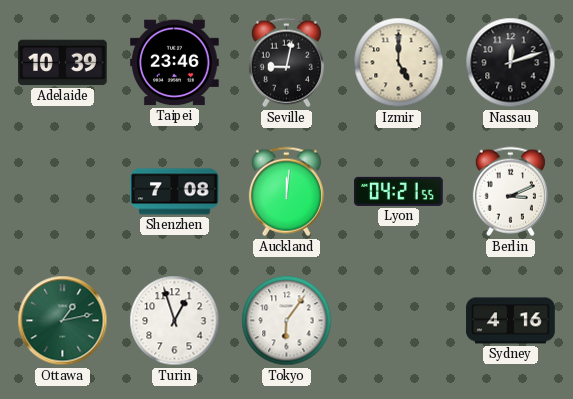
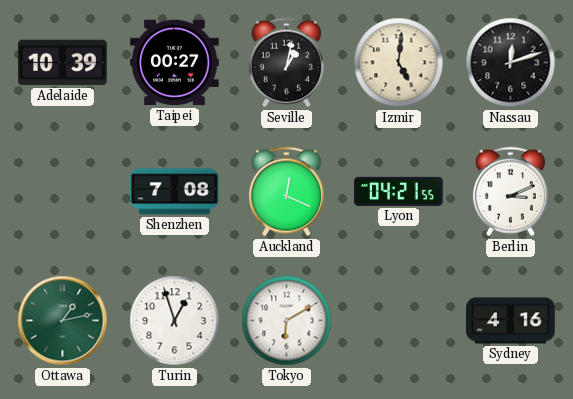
Taipei: 23:46 -> 00:27 (175, 63)
Seville: 9:02 -> 1:02 (286, 63)
Izmir: 5:00 -> 5:01 (399, 63)
Auckland: 12:01 -> 12:19 (286, 192)
Tokyo: 6:06 -> 6:10 (287, 321)
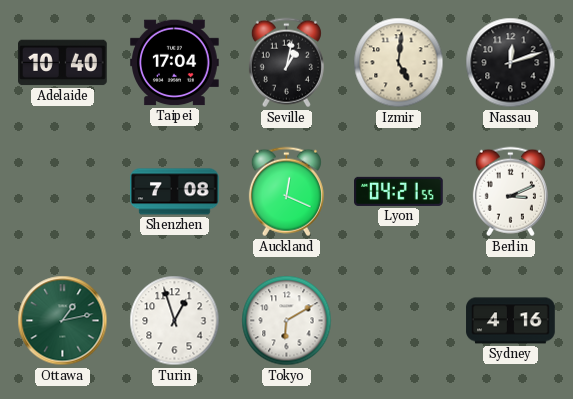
Adelaide: 10:39 -> 10:40 (63, 63)
Taipei: 00:27 -> 17:04 (175, 63)
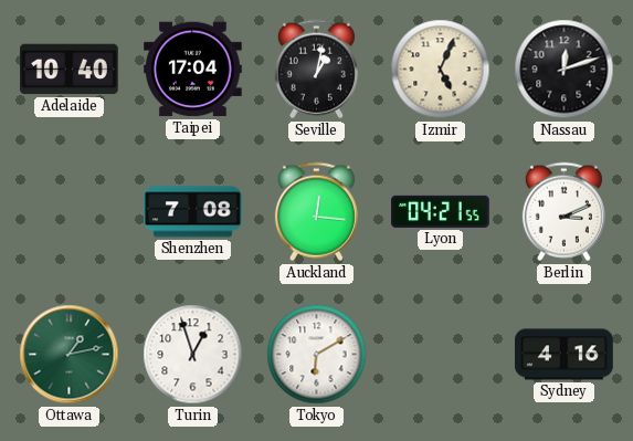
Izmir: 5:01 -> 5:04 (441, 70)
Auckland: 12:19 -> 12:16 (316, 212)
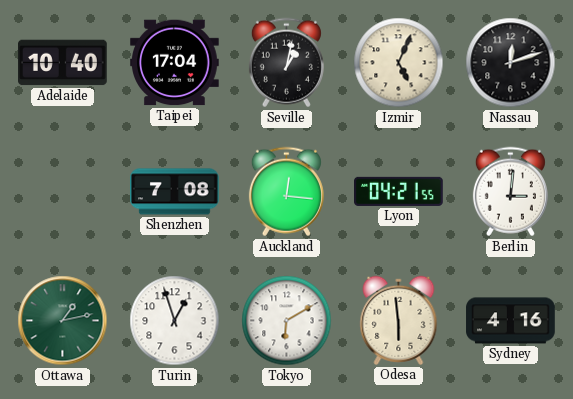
Berlin: 3:11 -> 3:01 (510, 192)
Odesa: none -> 5:59 (399, 320)
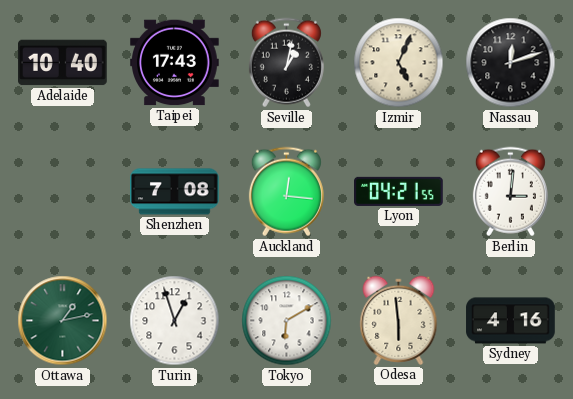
Taipei: 17:04 -> 17:43 (175, 63)
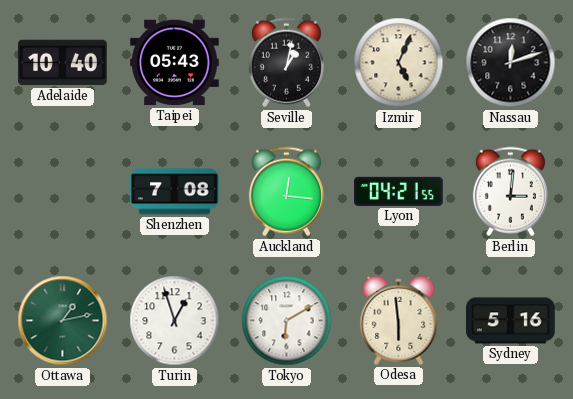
Taipei: 17:43 -> 05:43 (175, 63)
Sydney: 4:16 -> 5:16 (511, 321)
